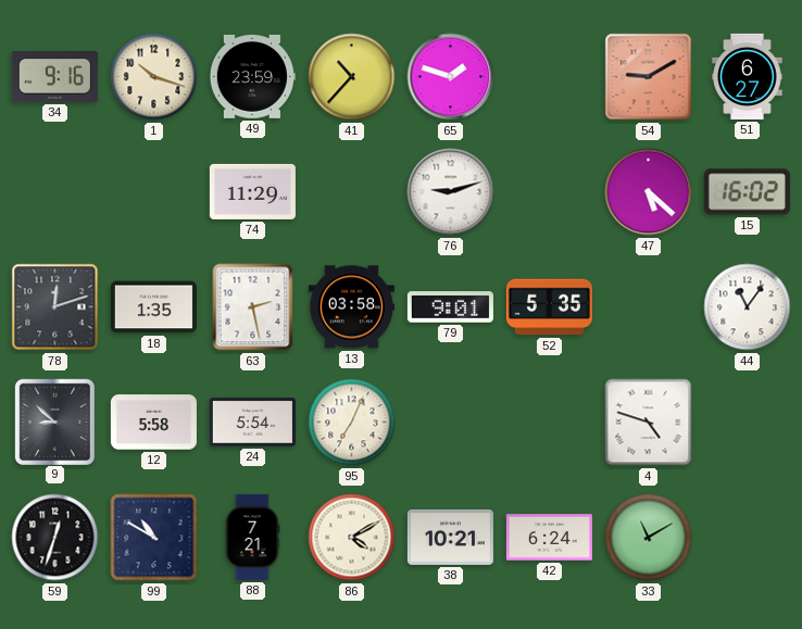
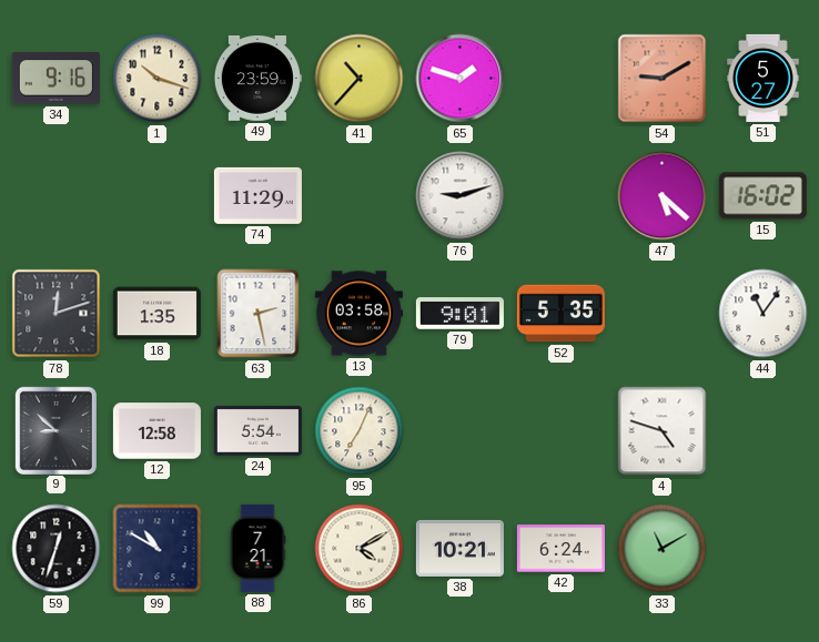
51: 6:27 -> 5:27 (764, 78)
12: 5:58 -> 12:58 (156, 431)
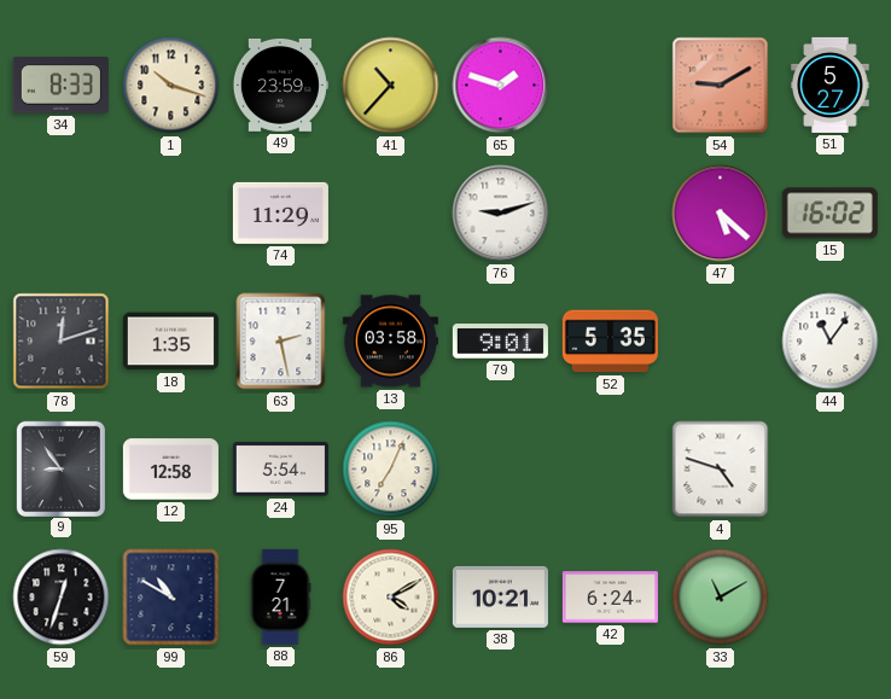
34: 9:16 -> 8:33 (60, 86)
9: 8:52 -> 8:54 (60, 468)
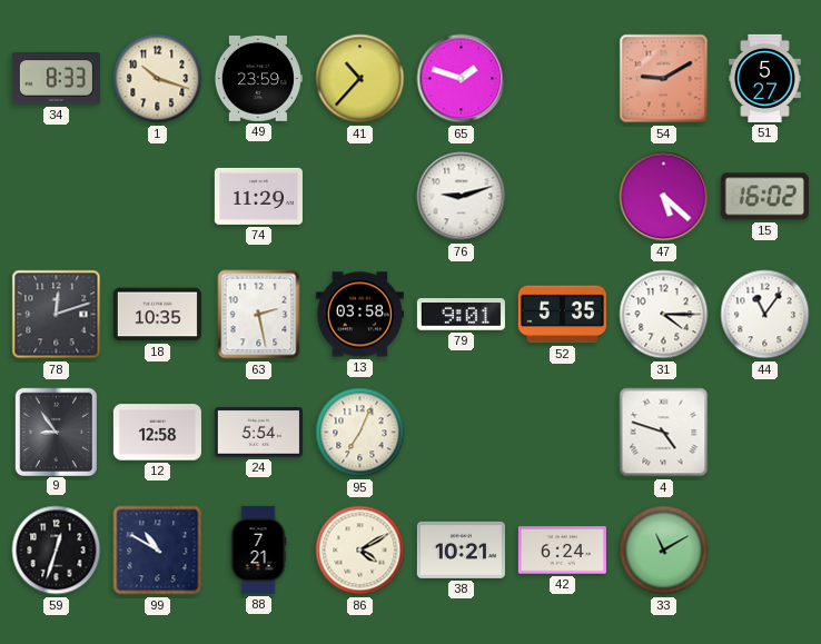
18: 1:35 -> 10:35 (157, 315)
31: none -> 4:15 (664, 315)
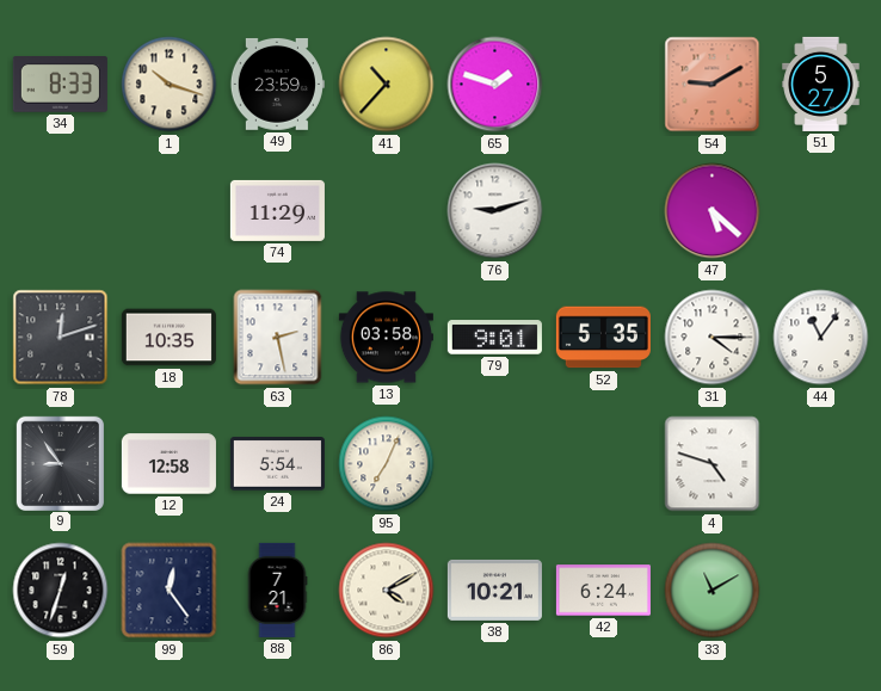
15: 16:02 -> none (764, 197)
99: 10:50 -> 12:24 (170, 591)
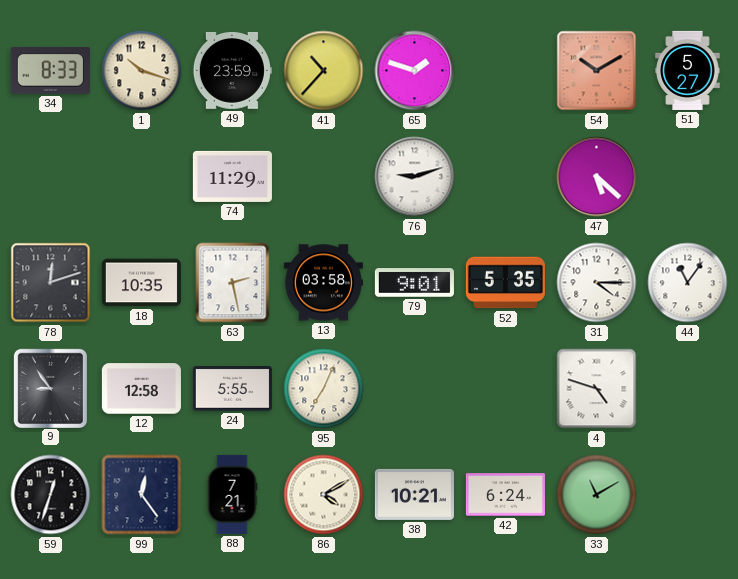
54: 9:10 -> 10:10 (597, 71)
24: 5:54 -> 5:55 (232, 389)
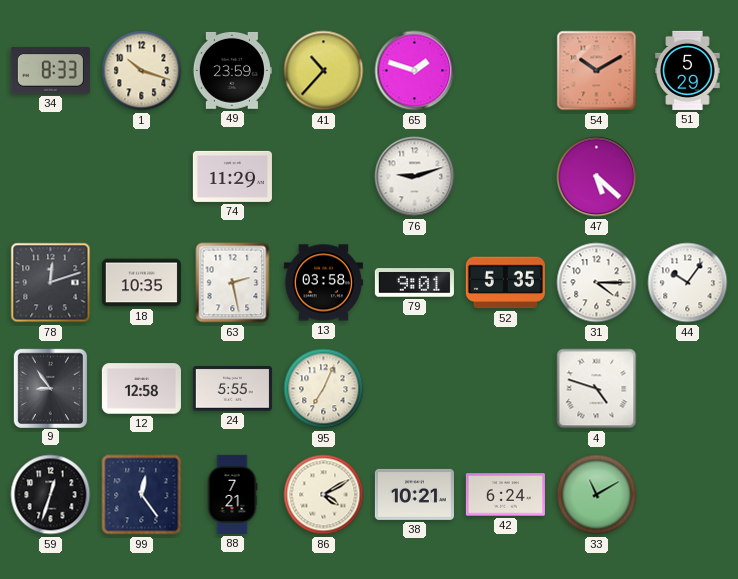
51: 5:27 -> 5:29 (688, 70)
44: 11:06 -> 10:06 (688, 283)
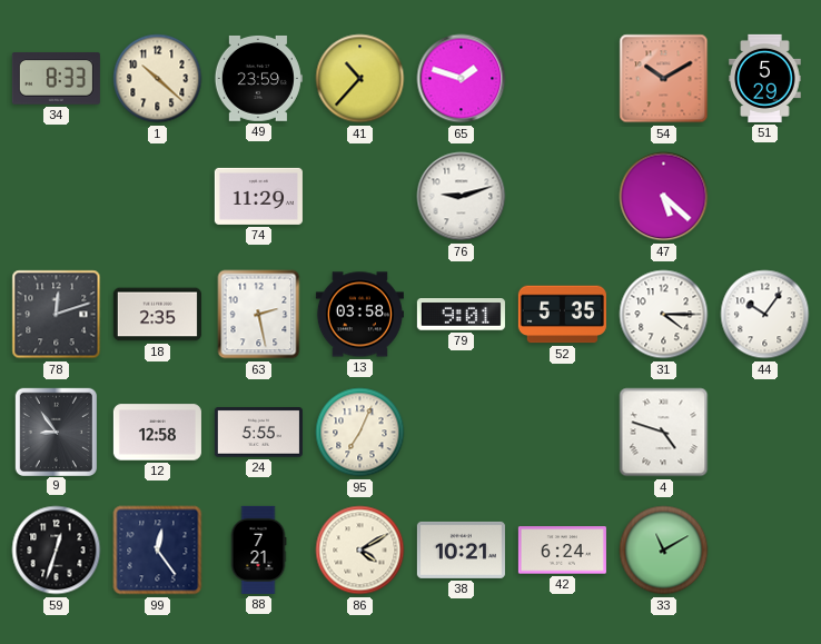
1: 10:18 -> 10:22 (158, 79)
18: 10:35 -> 2:35 (157, 315)
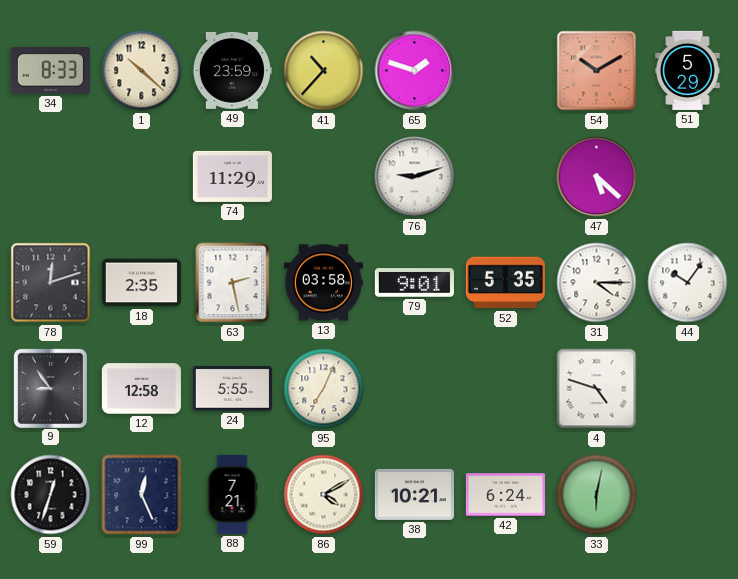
99: 12:24 -> 12:26 (142, 495)
33: 11:10 -> 6:02 (597, 495)
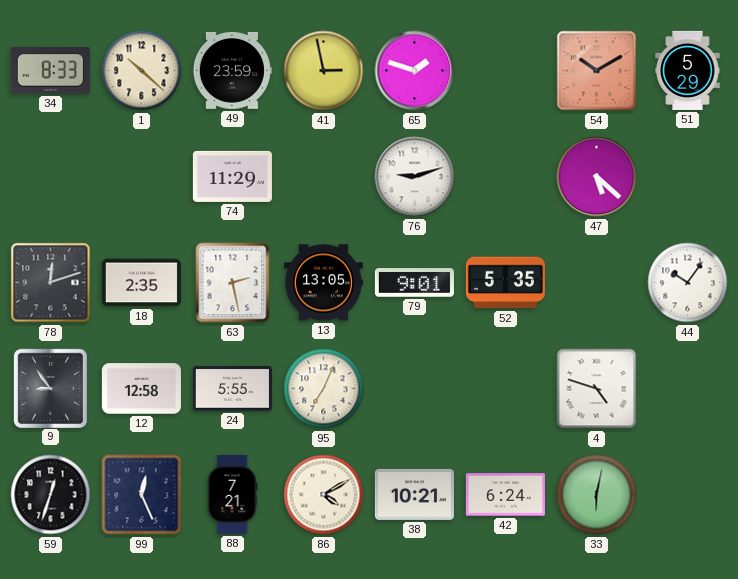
41: 10:37 -> 2:58 (324, 71)
13: 03:58 -> 13:05 (323, 283)
31: 4:15 -> none (597, 283)
